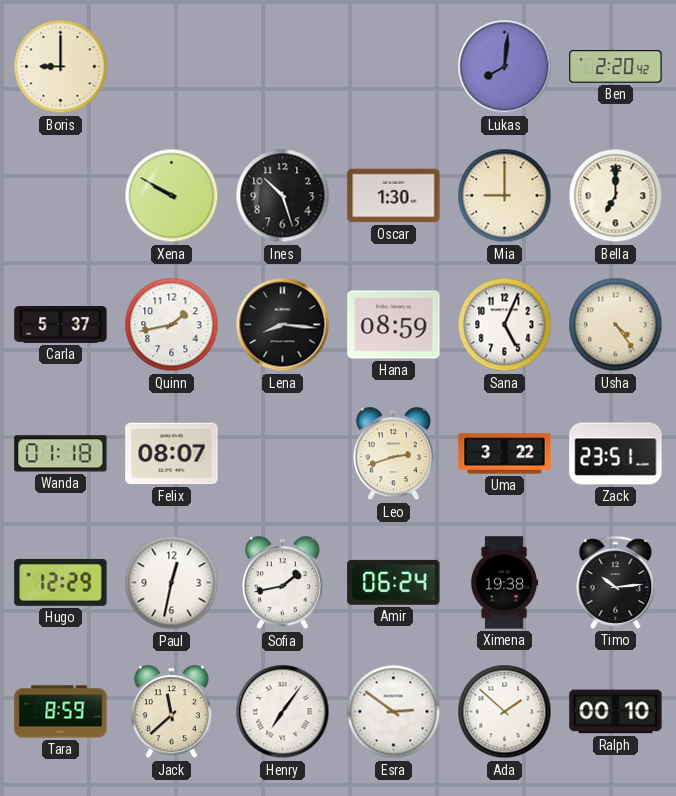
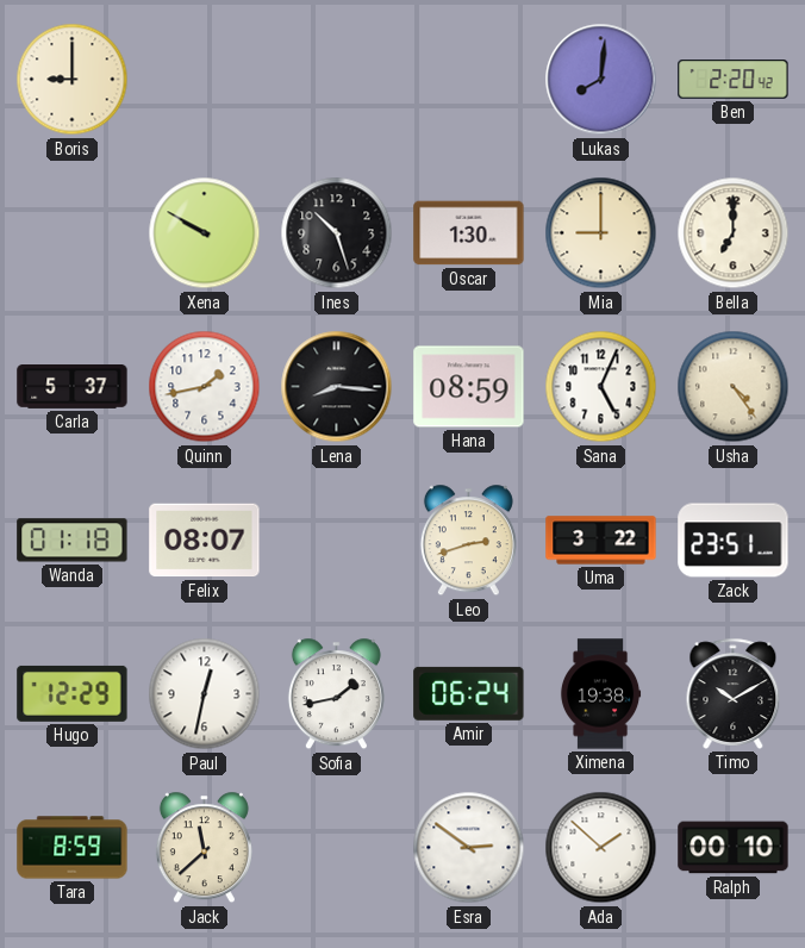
Timo: 10:14 -> 10:10 (734, 693)
Henry: 7:06 -> none (283, 712)
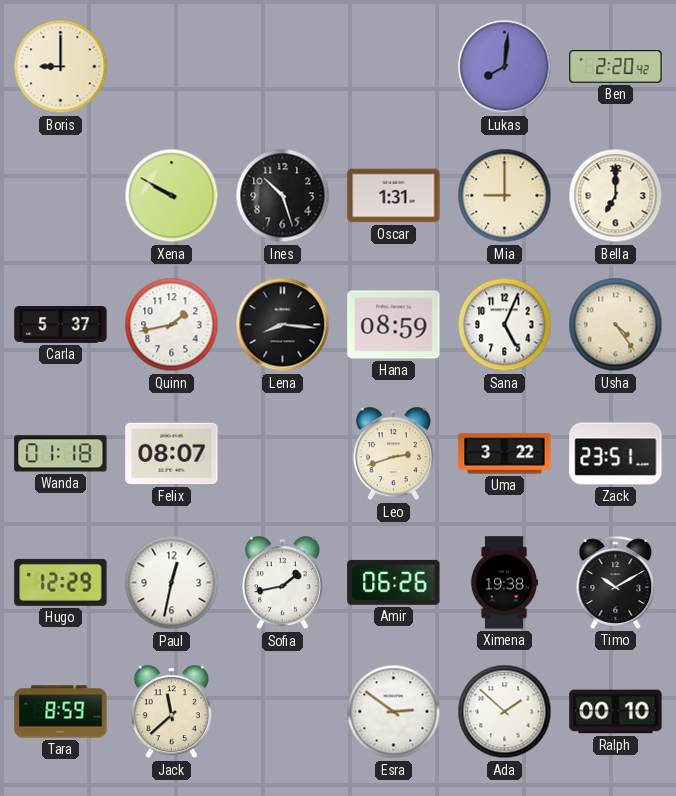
Oscar: 1:30 -> 1:31 (394, 196)
Amir: 06:24 -> 06:26 (394, 582)
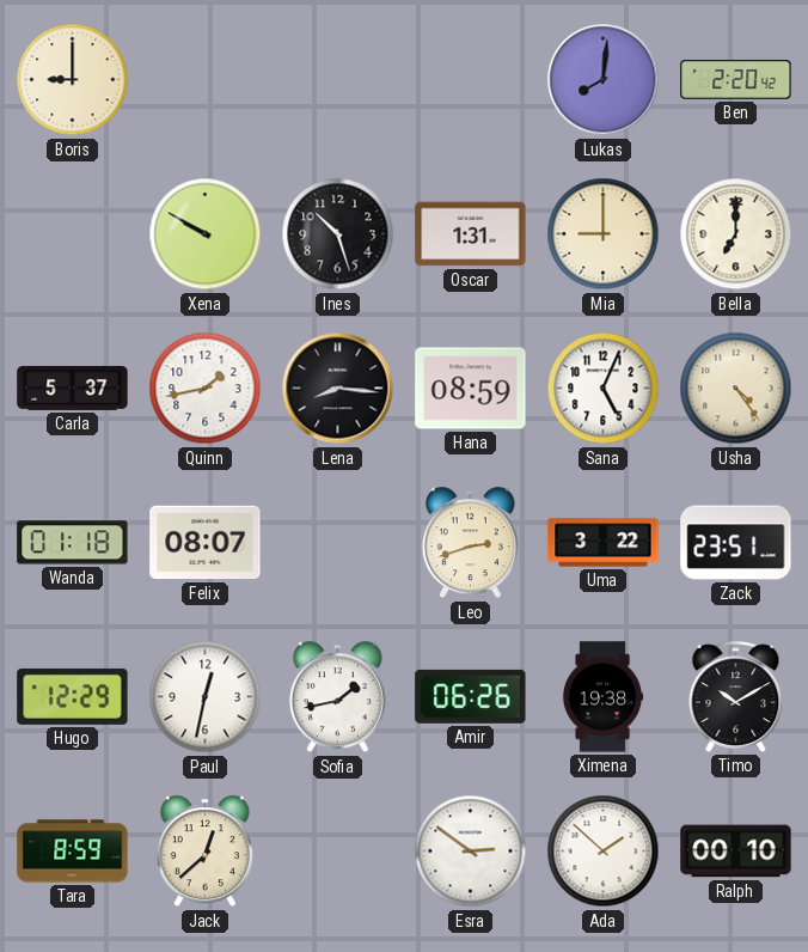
Jack: 11:38 -> 12:38 (204, 852)
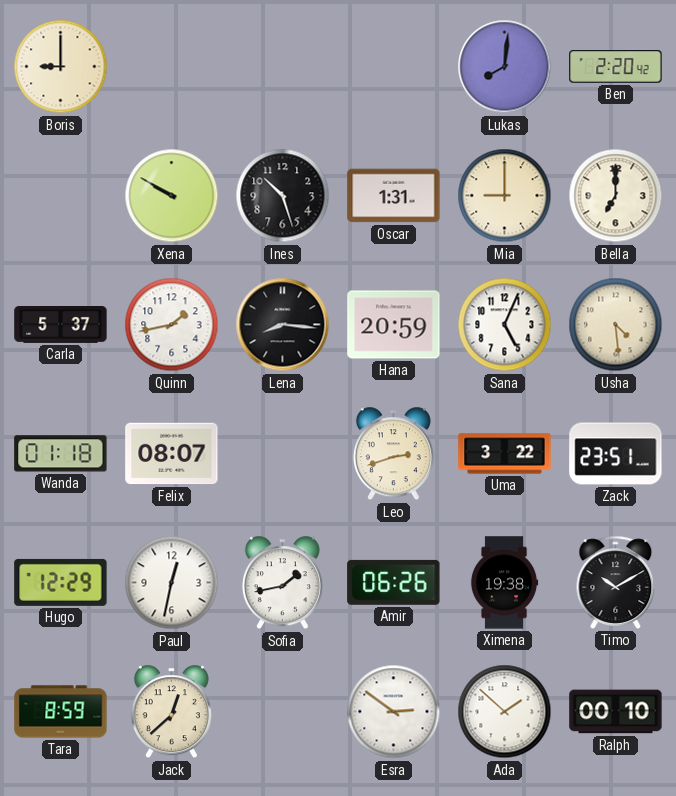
Hana: 08:59 -> 20:59 (394, 325)
Usha: 4:24 -> 4:29 (616, 325)
